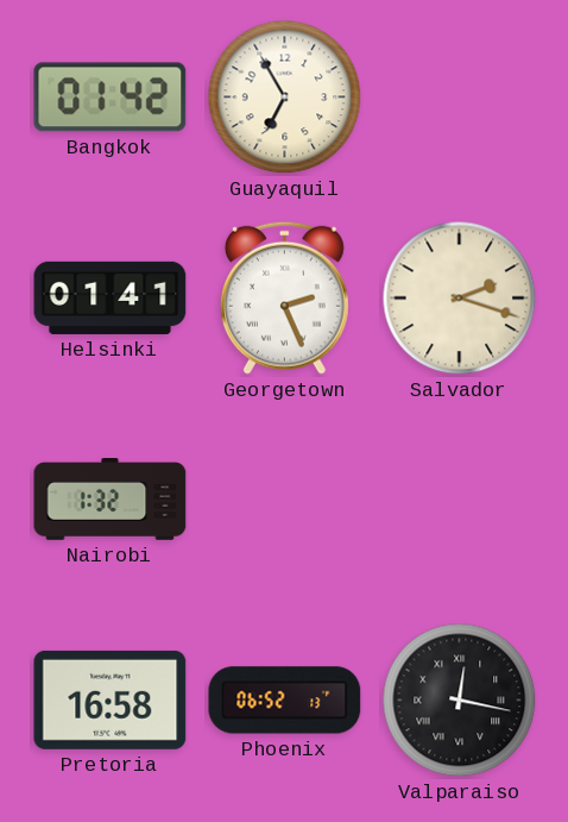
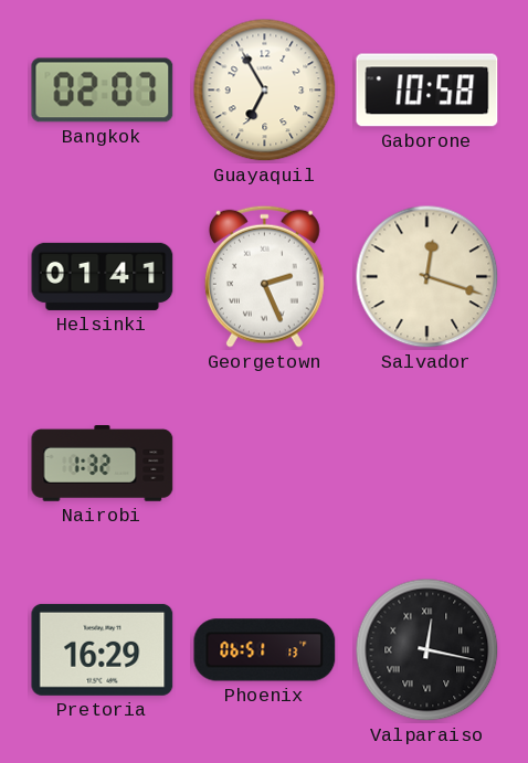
Bangkok: 01:42 -> 02:07 (103, 91)
Gaborone: none -> 10:58 (427, 91)
Salvador: 2:18 -> 12:18 (427, 277)
Pretoria: 16:58 -> 16:29 (103, 649)
Phoenix: 06:52 -> 06:51 (265, 650)
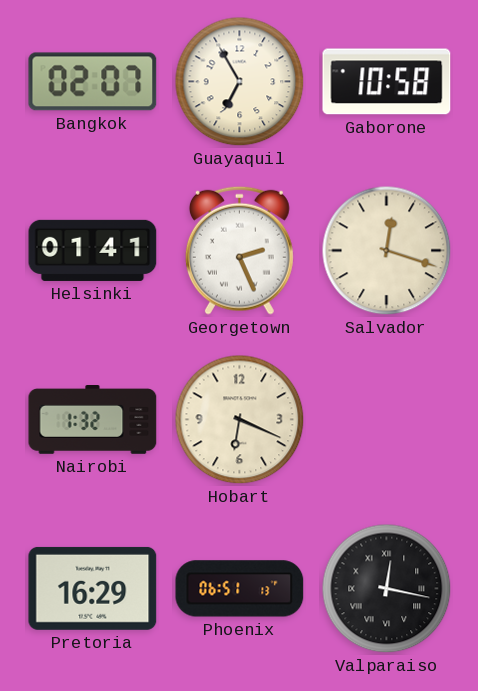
Hobart: none -> 6:19 (240, 420)
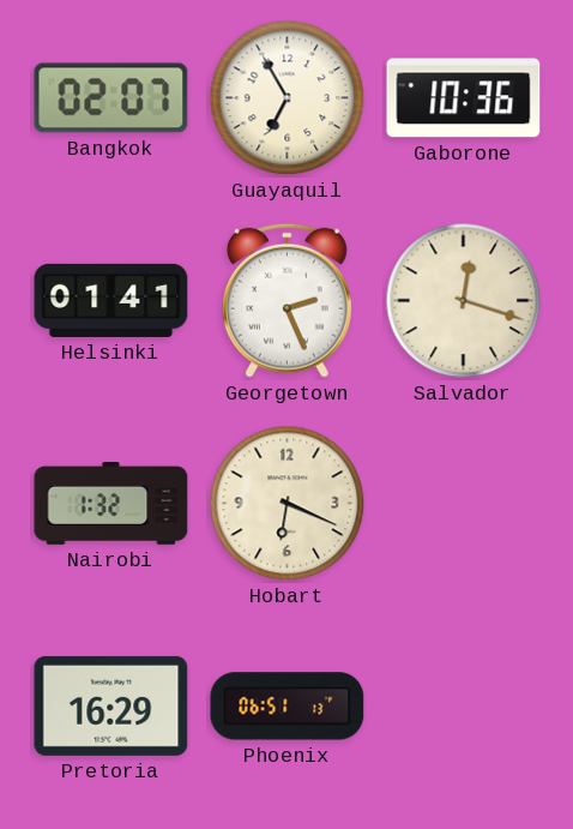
Gaborone: 10:58 -> 10:36 (464, 98)
Valparaiso: 12:17 -> none (387, 589)
